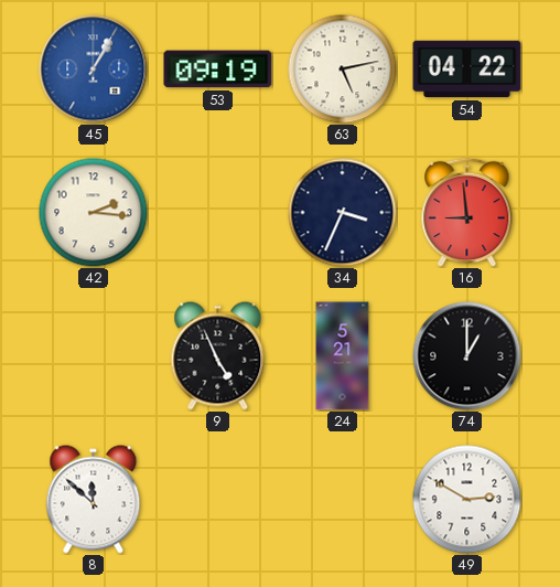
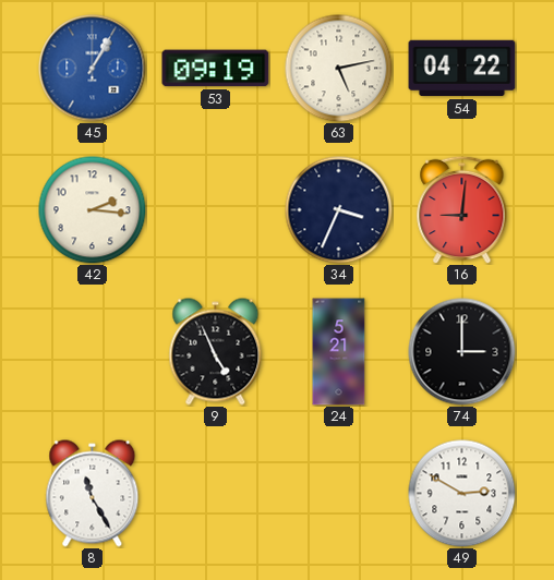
16: 8:59 -> 9:01 (462, 209)
74: 1:00 -> 3:00 (462, 352)
8: 11:52 -> 11:25 (93, 494)
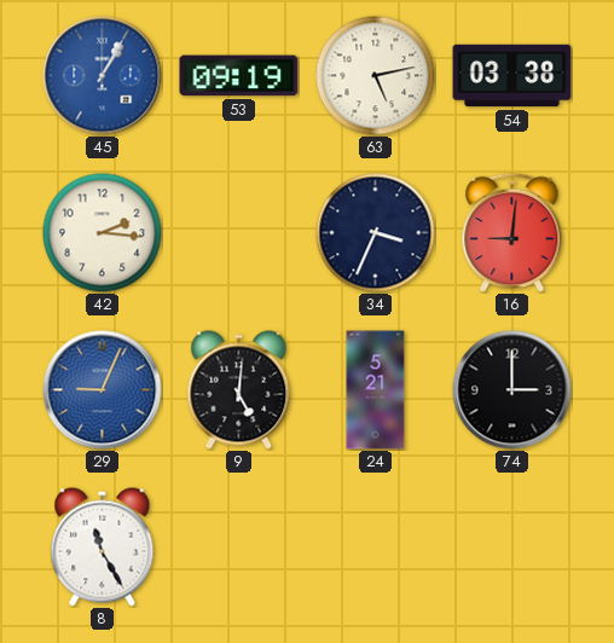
54: 04:22 -> 03:38 (512, 76)
29: none -> 9:04 (103, 390)
9: 4:56 -> 5:01 (239, 390)
49: 2:50 -> none (462, 494)
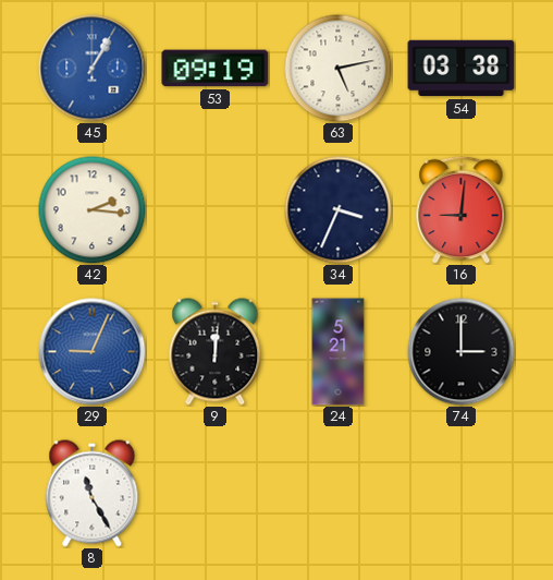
9: 5:01 -> 12:01 (216, 352)
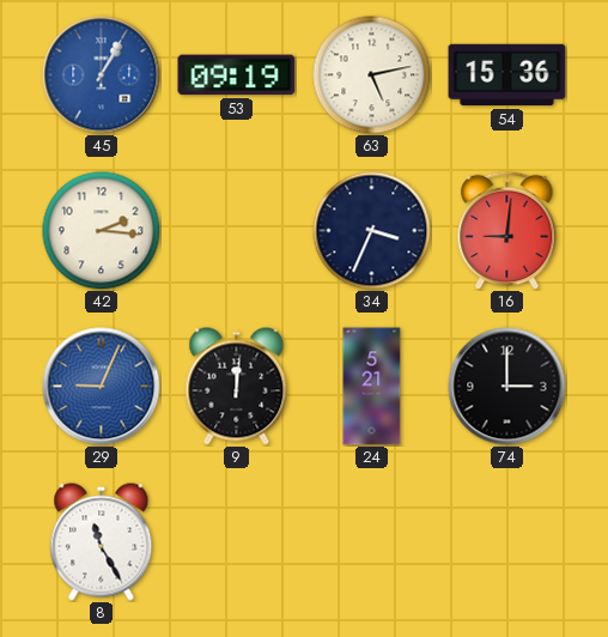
54: 03:38 -> 15:36 (507, 75)
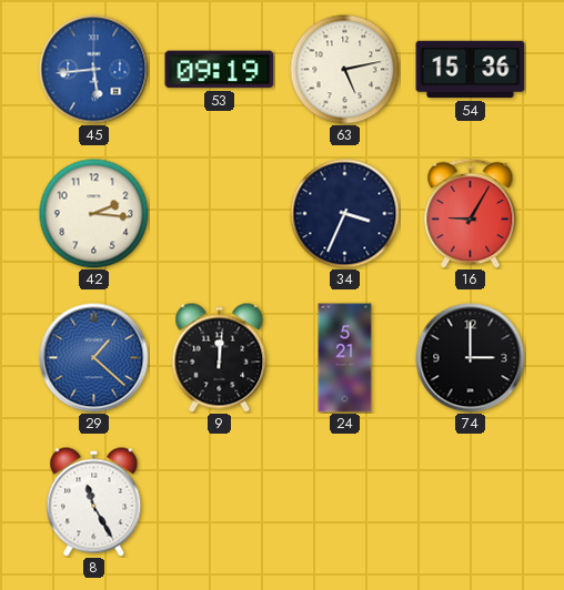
45: 1:05 -> 5:44 (94, 70)
16: 9:01 -> 9:05 (471, 213)
29: 9:04 -> 1:22 (94, 358)
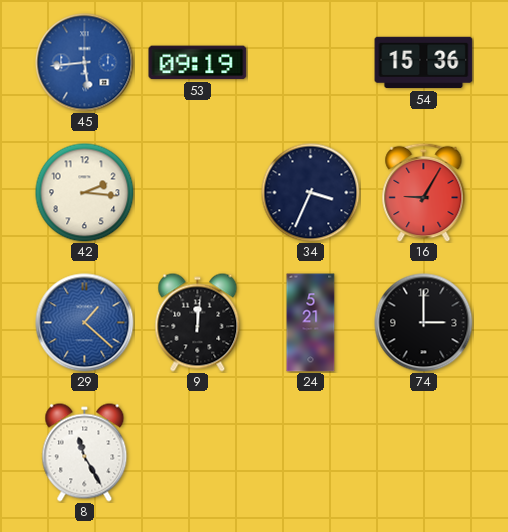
63: 5:13 -> none (345, 70)
